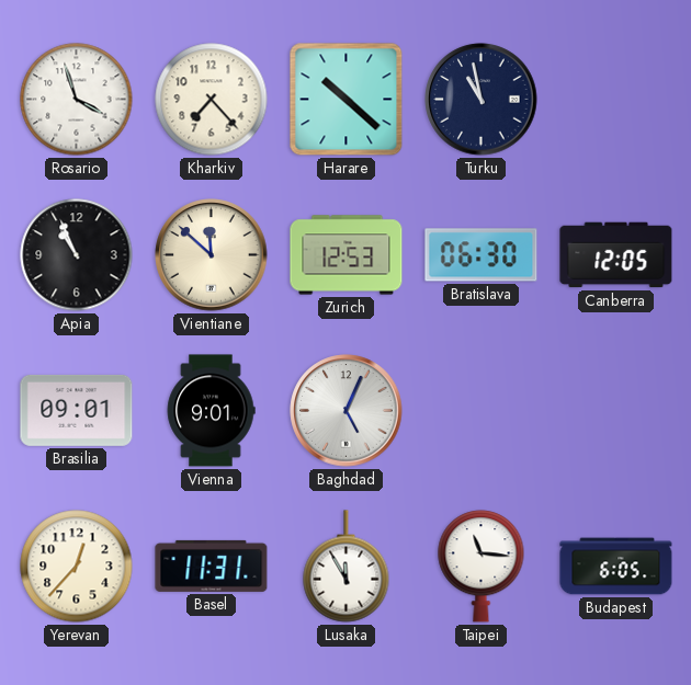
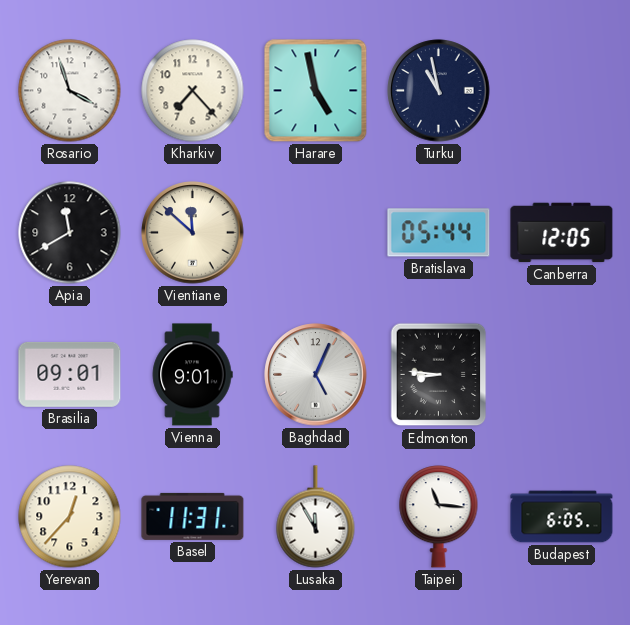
Harare: 10:22 -> 4:58 (316, 91)
Apia: 10:56 -> 11:40 (70, 233)
Zurich: 12:53 -> none (347, 255)
Bratislava: 06:30 -> 05:44 (439, 233)
Edmonton: none -> 8:46 (439, 375)
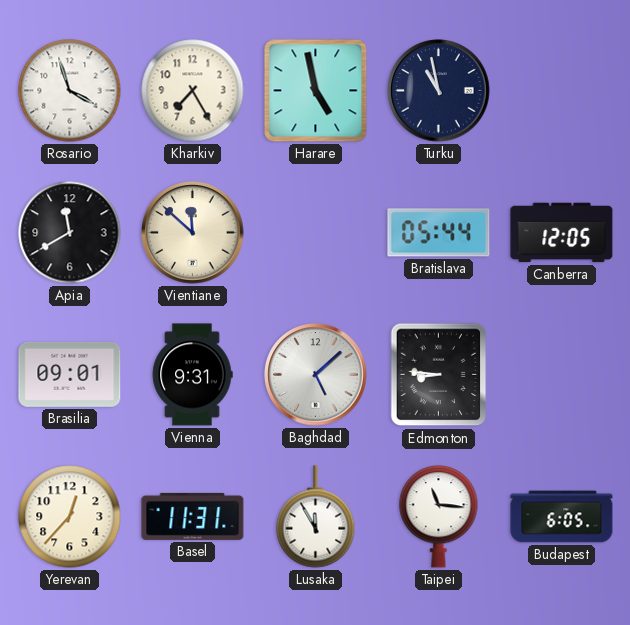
Kharkiv: 7:23 -> 7:25 (193, 91)
Vienna: 9:01 -> 9:31 (192, 375)
Baghdad: 5:04 -> 5:08 (316, 375)
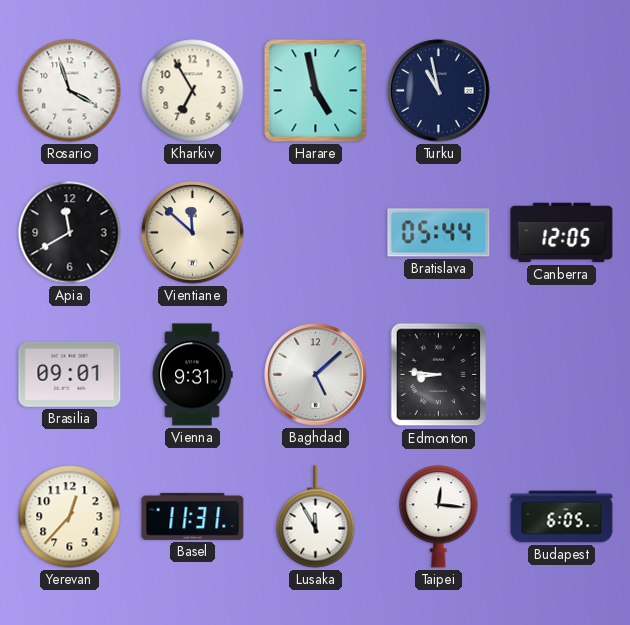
Kharkiv: 7:25 -> 6:55 (193, 91)
Taipei: 11:16 -> 12:16 (439, 517)
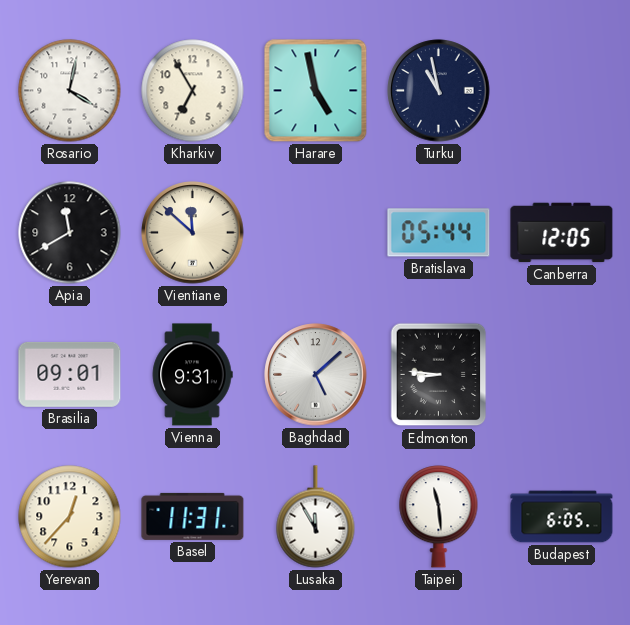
Rosario: 3:57 -> 4:02 (70, 91)
Taipei: 12:16 -> 11:29 (439, 517)
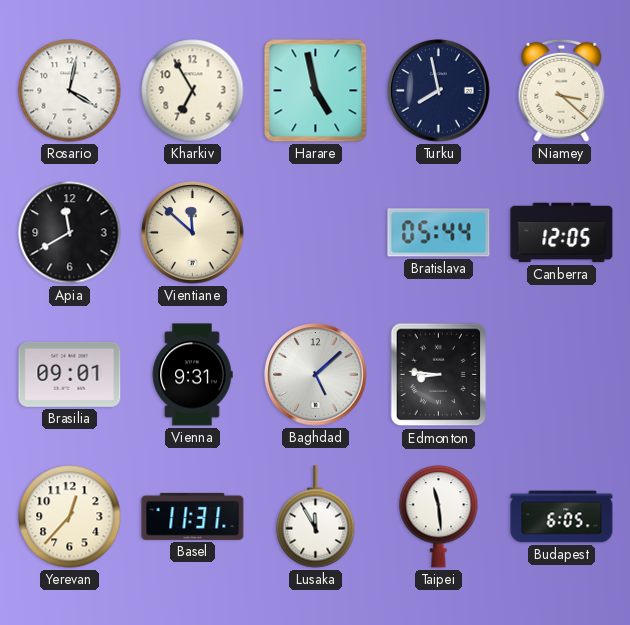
Turku: 10:58 -> 7:58 (439, 91)
Niamey: none -> 3:22 (562, 90)
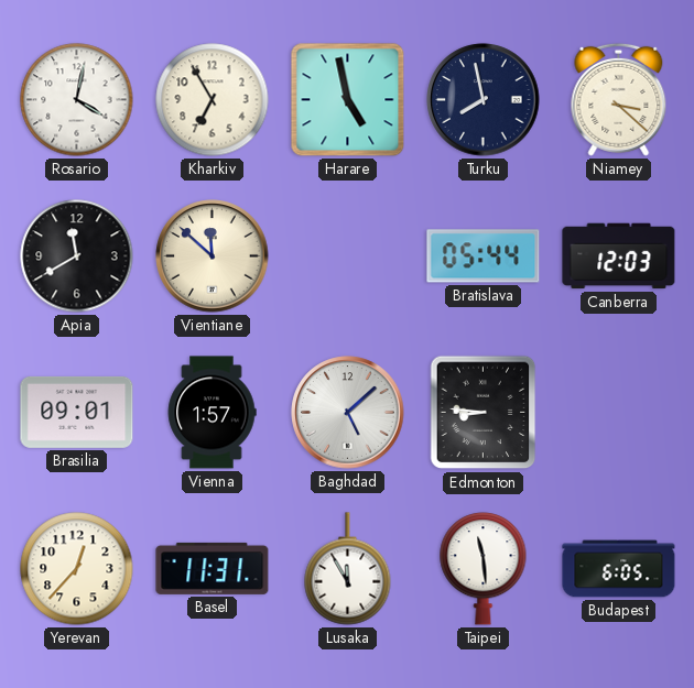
Canberra: 12:05 -> 12:03 (619, 256)
Vienna: 9:31 -> 1:57 (212, 413)
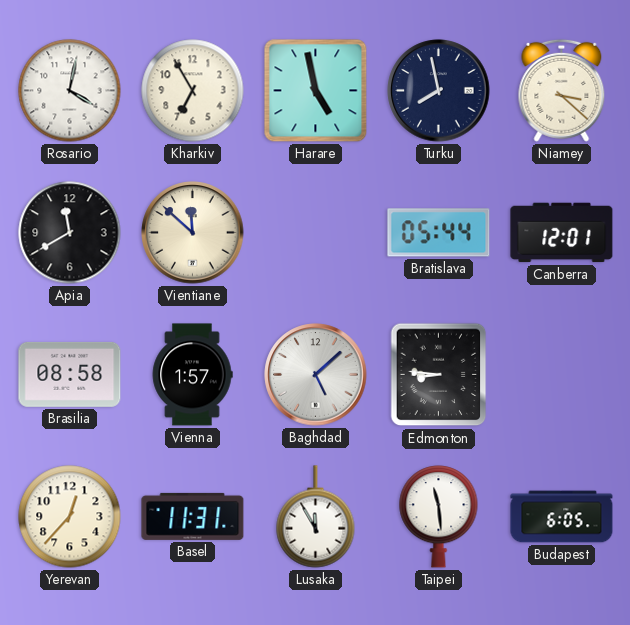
Canberra: 12:03 -> 12:01 (562, 233)
Brasilia: 09:01 -> 08:58 (70, 374)
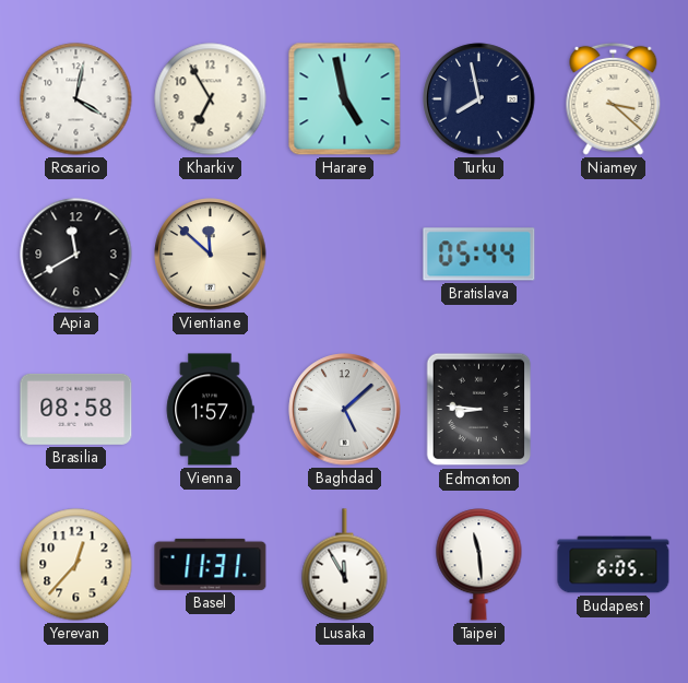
Canberra: 12:01 -> none (562, 233)
